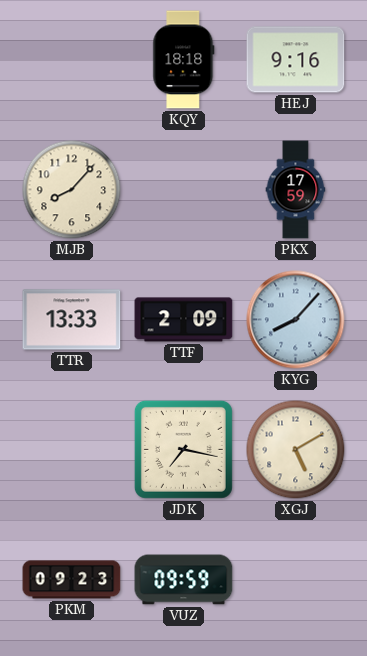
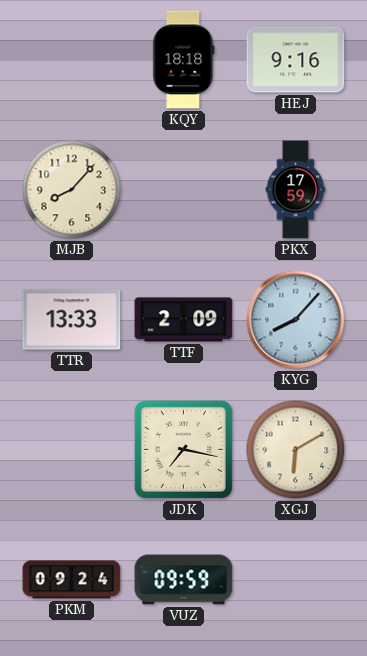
XGJ: 5:10 -> 6:10 (296, 450)
PKM: 09:23 -> 09:24 (72, 580)
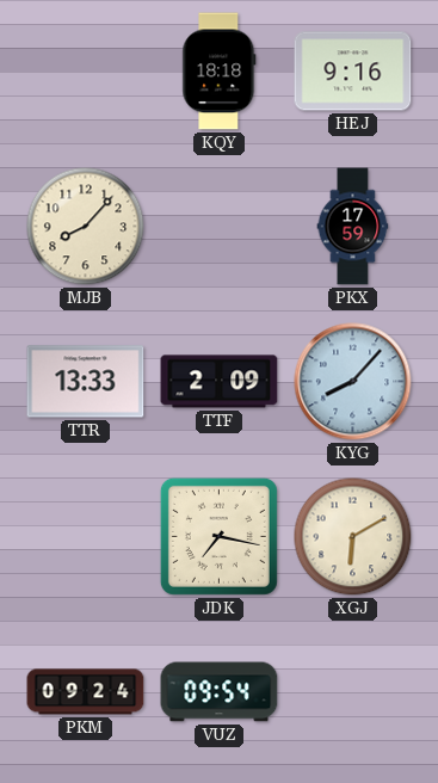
VUZ: 09:59 -> 09:54 (220, 692)
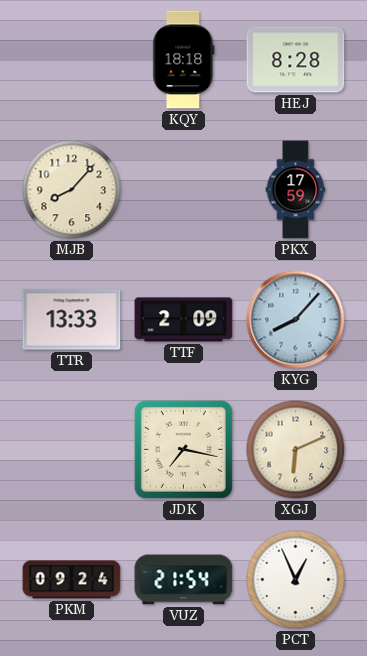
HEJ: 9:16 -> 8:28 (296, 60)
XGJ: 6:10 -> 6:11 (296, 450)
VUZ: 09:54 -> 21:54 (184, 580)
PCT: none -> 12:56 (296, 580)
